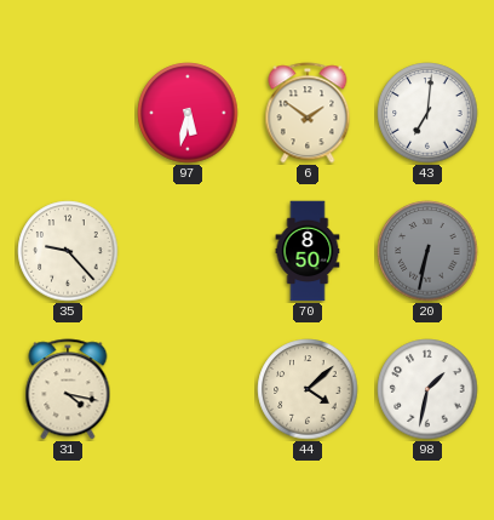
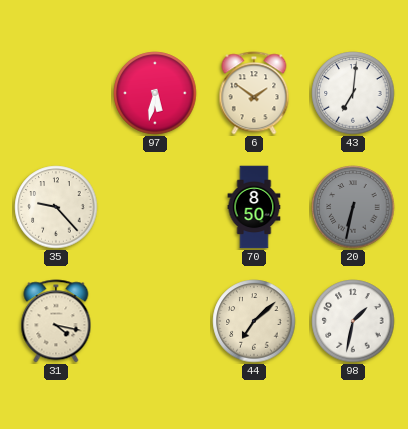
44: 4:08 -> 7:08 (254, 321)
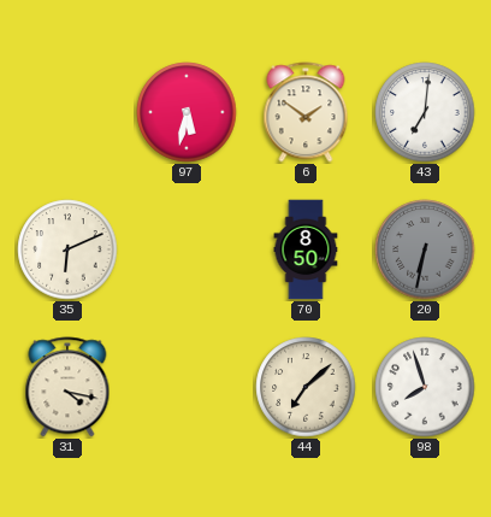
35: 9:23 -> 6:11 (67, 249)
98: 1:32 -> 7:57 (425, 387)
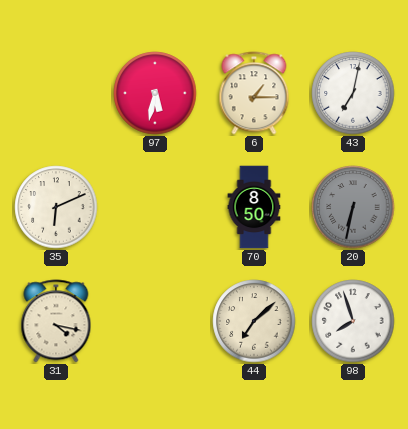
6: 1:51 -> 1:15 (254, 93)
43: 7:01 -> 7:02 (353, 93)
